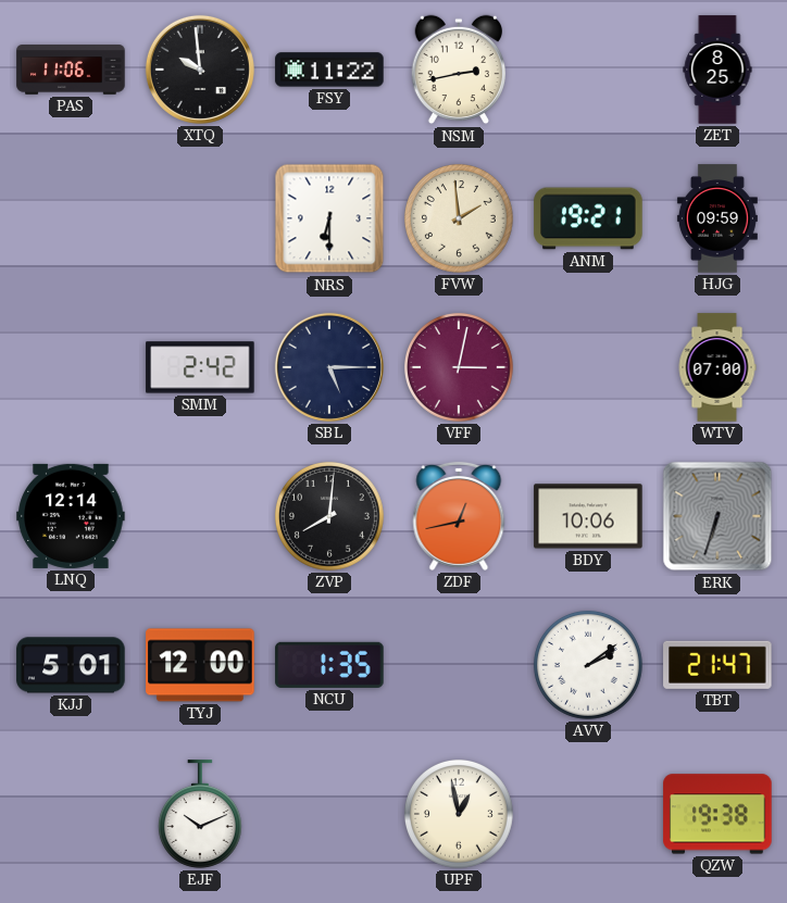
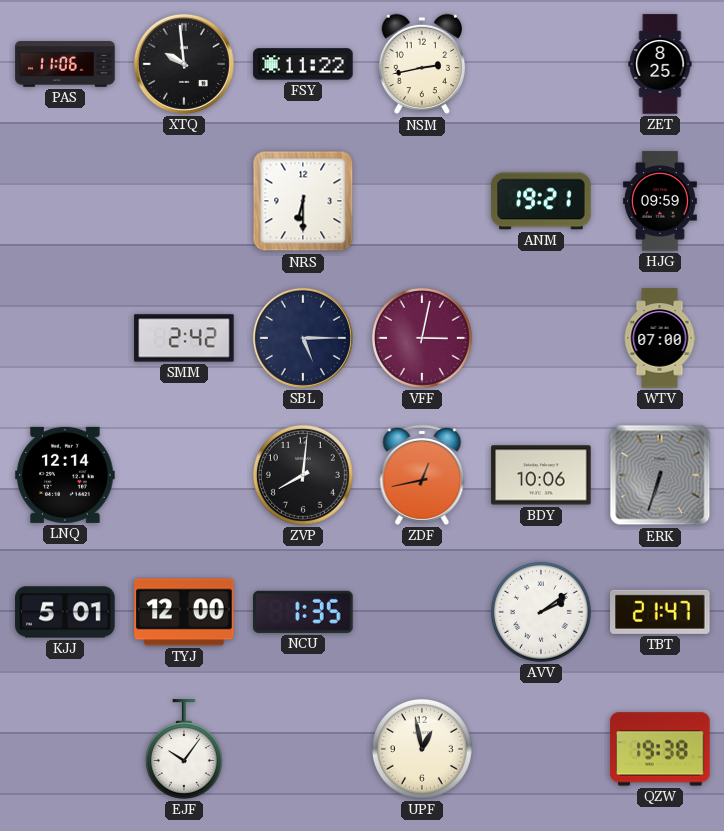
FVW: 1:59 -> none (459, 218)
EJF: 10:11 -> 10:06 (184, 749)
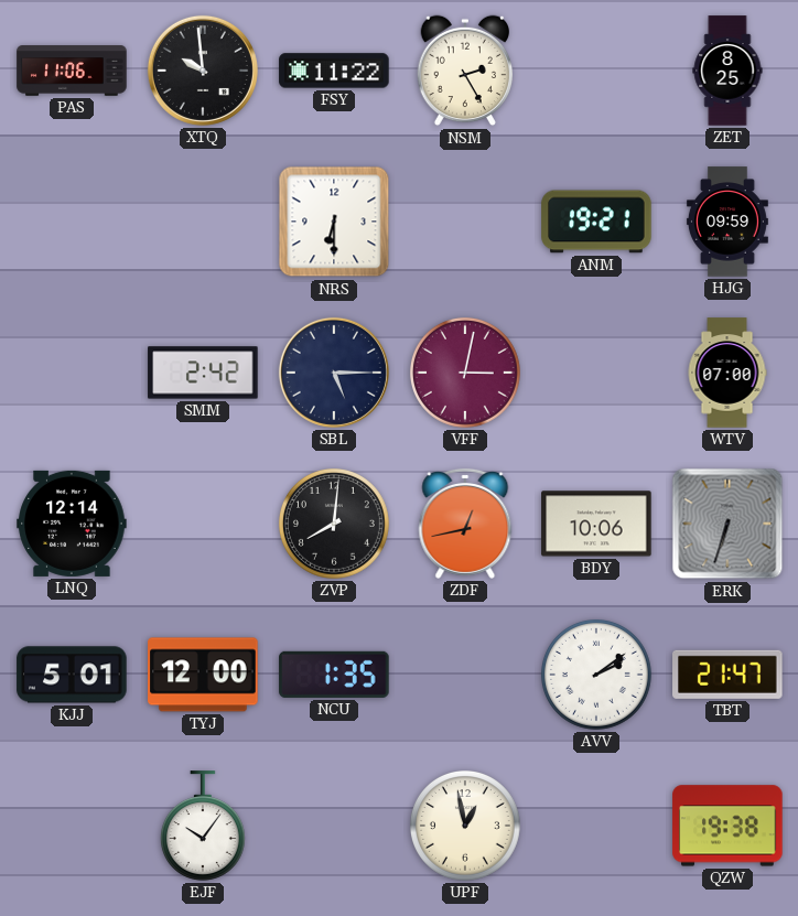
NSM: 2:43 -> 2:25 (465, 71)
